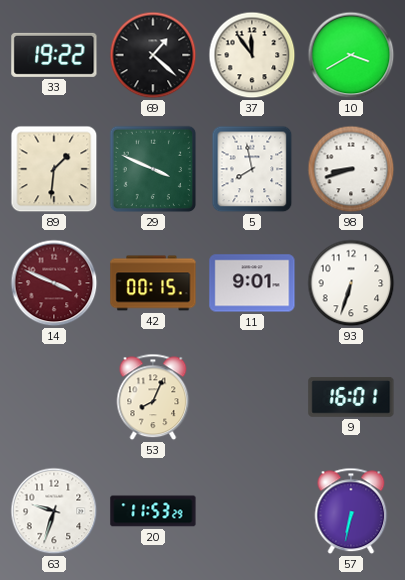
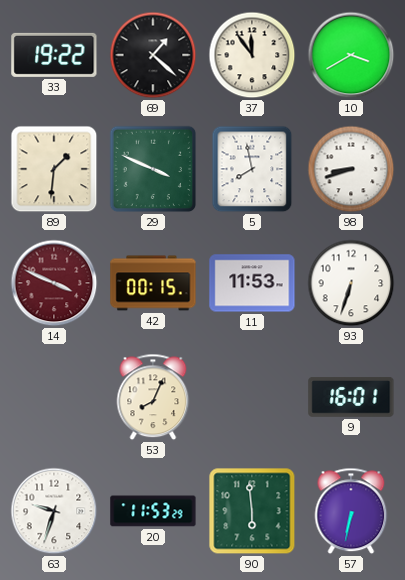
11: 9:01 -> 11:53 (252, 283)
90: none -> 5:59 (252, 511)
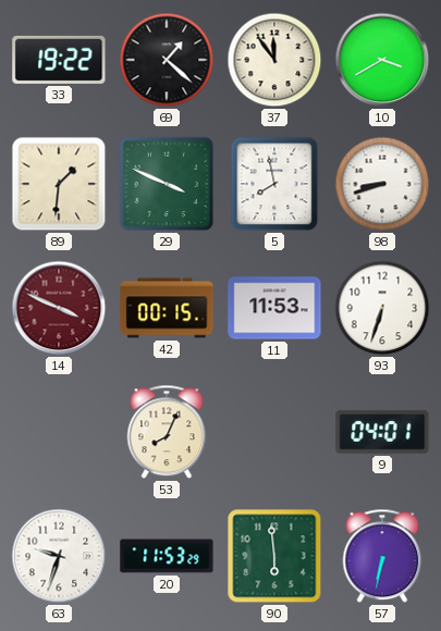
9: 16:01 -> 04:01 (382, 433)
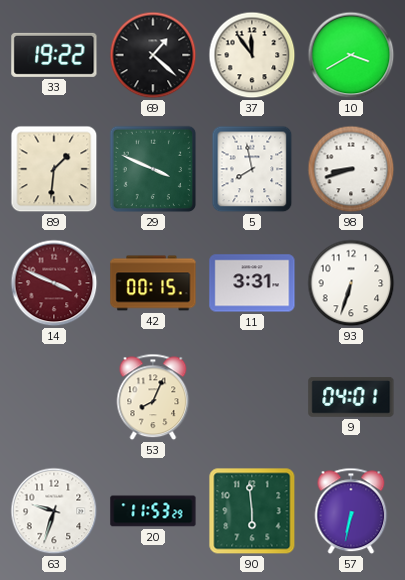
11: 11:53 -> 3:31 (252, 283)
